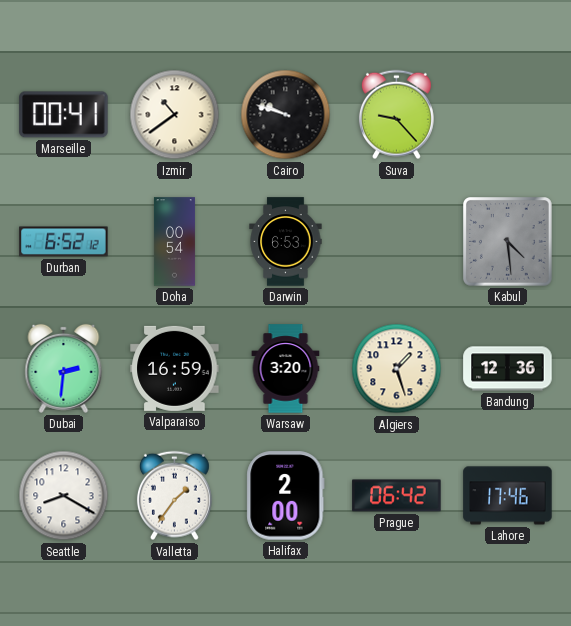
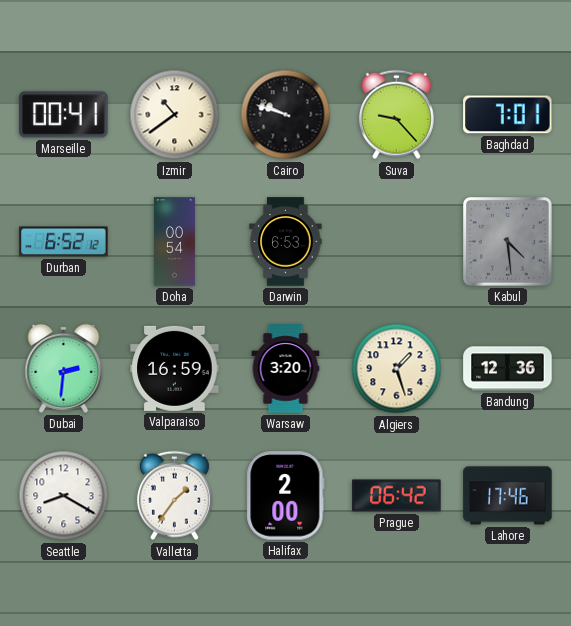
Baghdad: none -> 7:01 (508, 115)
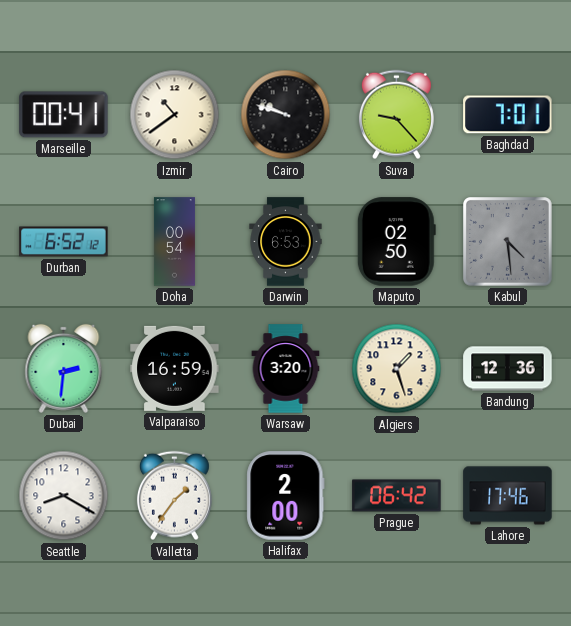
Maputo: none -> 02:50 (396, 242)
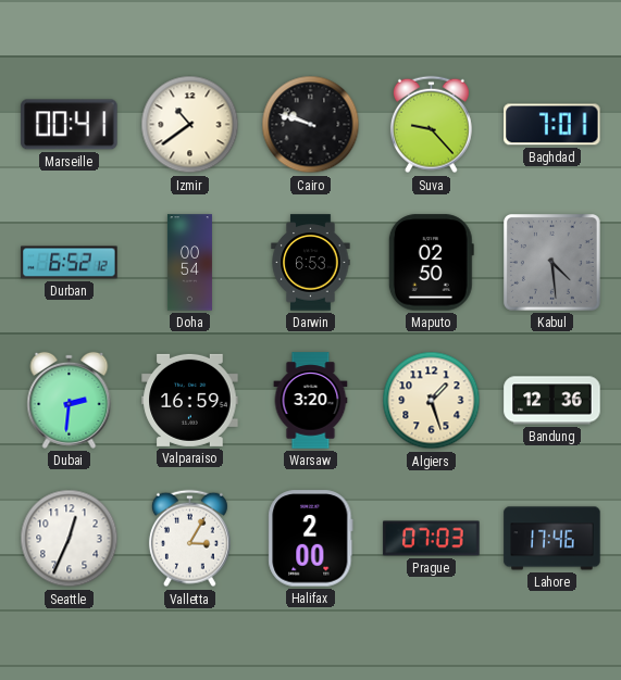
Seattle: 8:20 -> 12:34 (70, 539)
Valletta: 1:36 -> 3:05 (189, 539)
Prague: 06:42 -> 07:03 (432, 539)
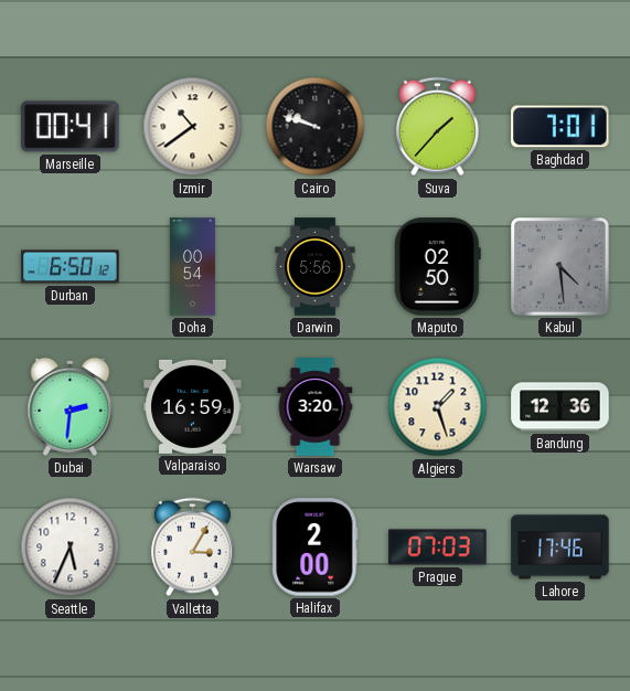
Suva: 9:23 -> 1:37 (437, 127)
Durban: 6:52 -> 6:50 (71, 267)
Darwin: 6:53 -> 5:56 (316, 267)
Seattle: 12:34 -> 5:34 (71, 548)
